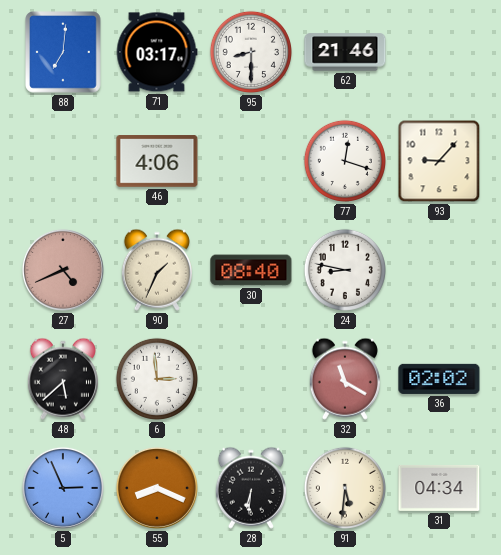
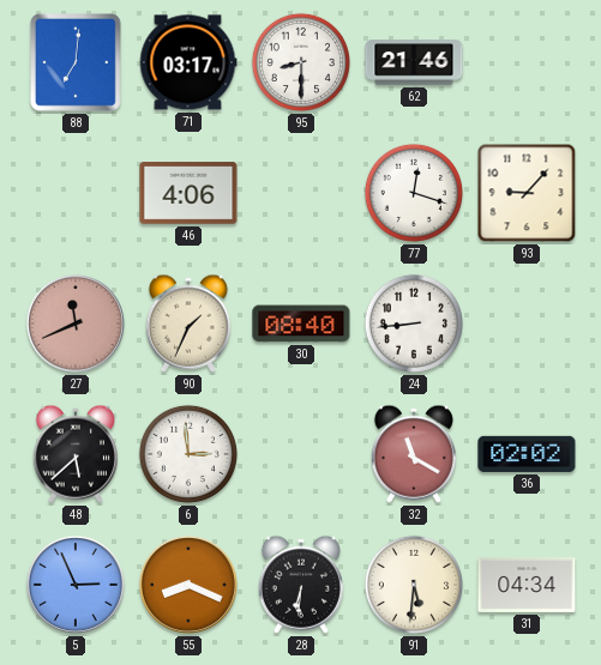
27: 4:41 -> 11:41 (76, 324)
24: 8:47 -> 8:44 (414, 324)
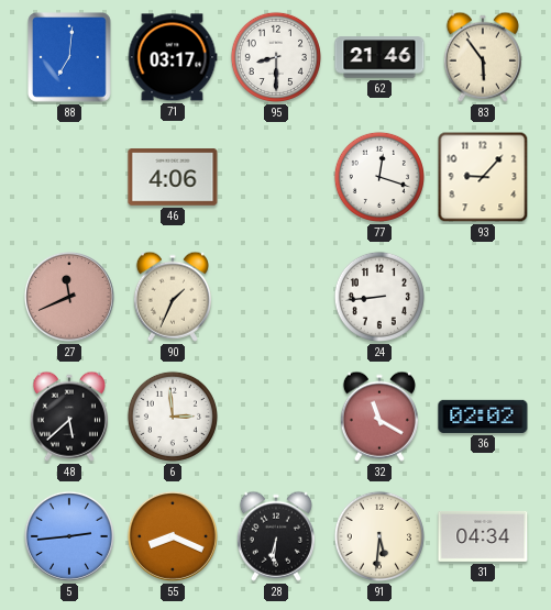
83: none -> 5:54 (483, 57)
30: 08:40 -> none (301, 324)
5: 2:56 -> 2:44 (69, 536)
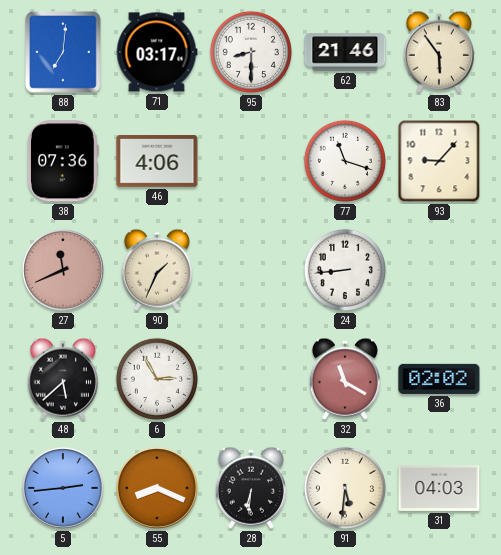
38: none -> 07:36 (63, 161)
77: 12:18 -> 11:18 (345, 161)
6: 2:59 -> 2:55 (157, 379)
31: 04:34 -> 04:03 (439, 488)
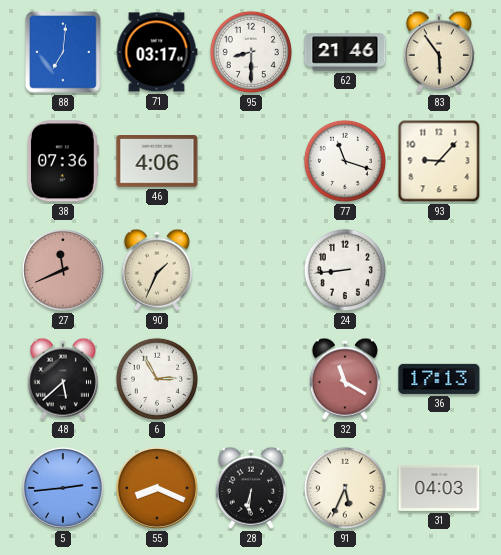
36: 02:02 -> 17:13 (439, 379)
91: 5:31 -> 5:34 (345, 488)
